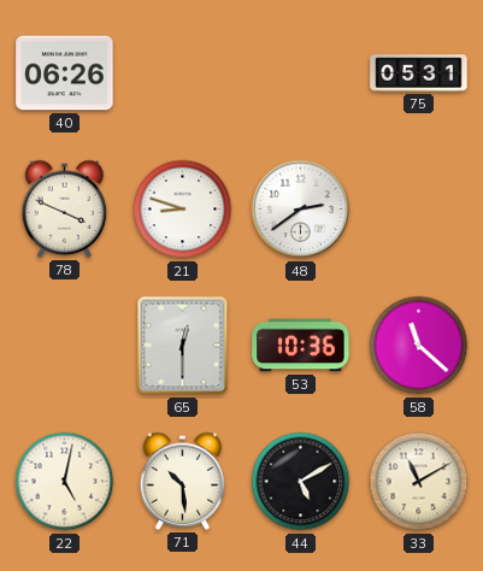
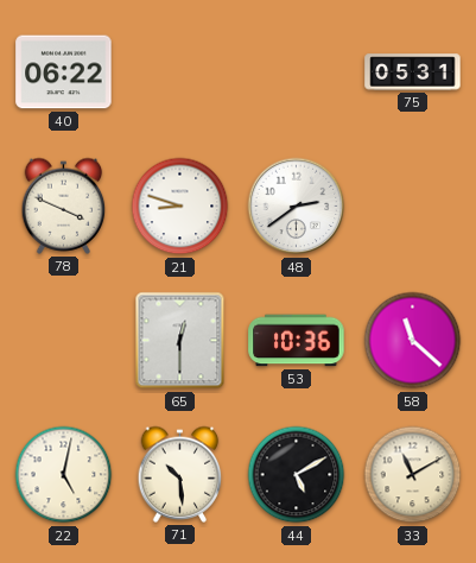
40: 06:26 -> 06:22 (64, 72)
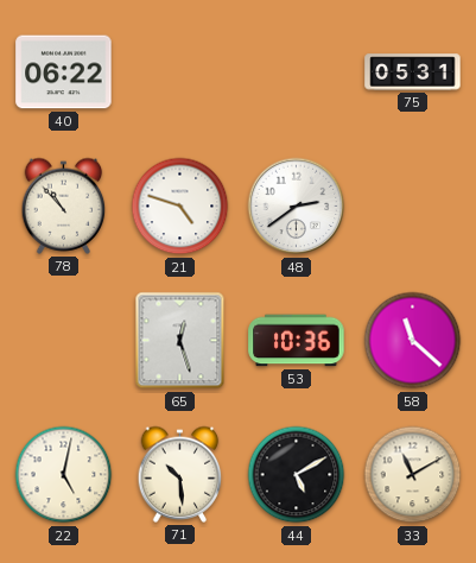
78: 3:49 -> 10:53 (64, 205)
21: 8:48 -> 4:48 (180, 207)
65: 12:30 -> 12:27 (180, 341)
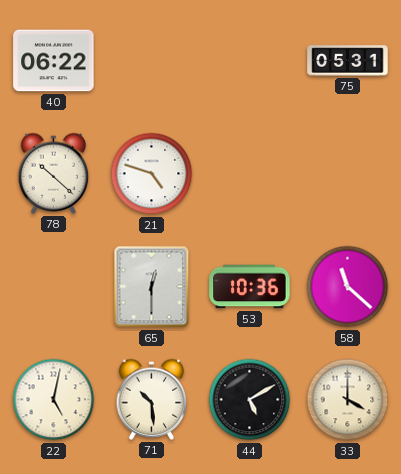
78: 10:53 -> 10:22 (54, 173)
48: 2:39 -> none (297, 207)
65: 12:27 -> 12:30 (152, 287)
33: 11:10 -> 4:00 (348, 400)
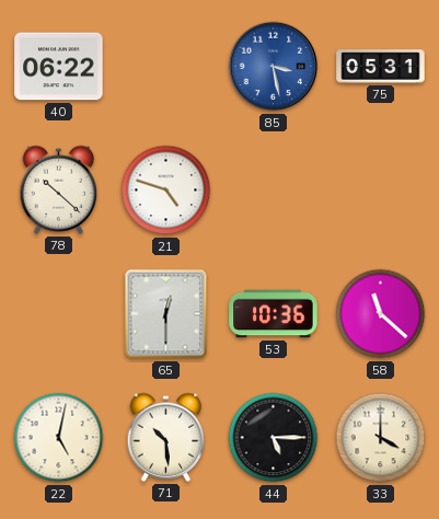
85: none -> 3:28 (274, 67)
44: 5:10 -> 5:15 (274, 438)
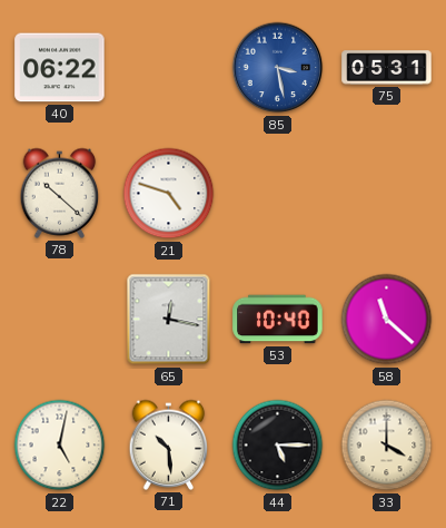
65: 12:30 -> 12:17 (169, 320)
53: 10:36 -> 10:40 (278, 320)
